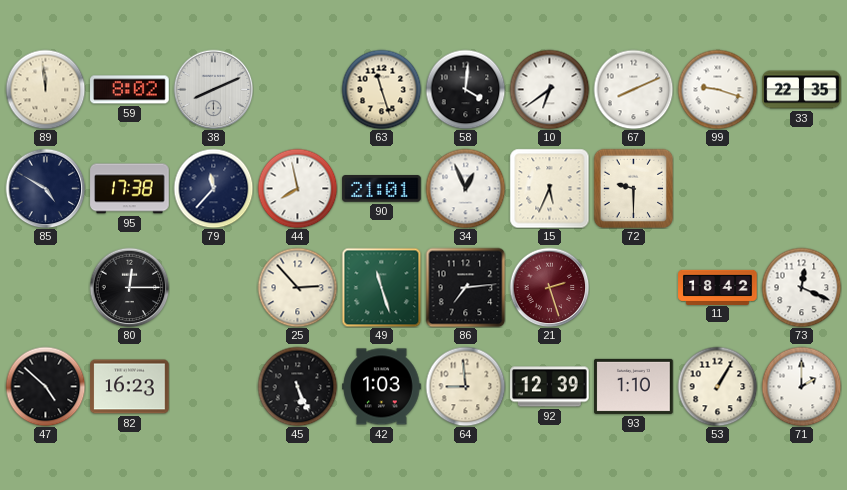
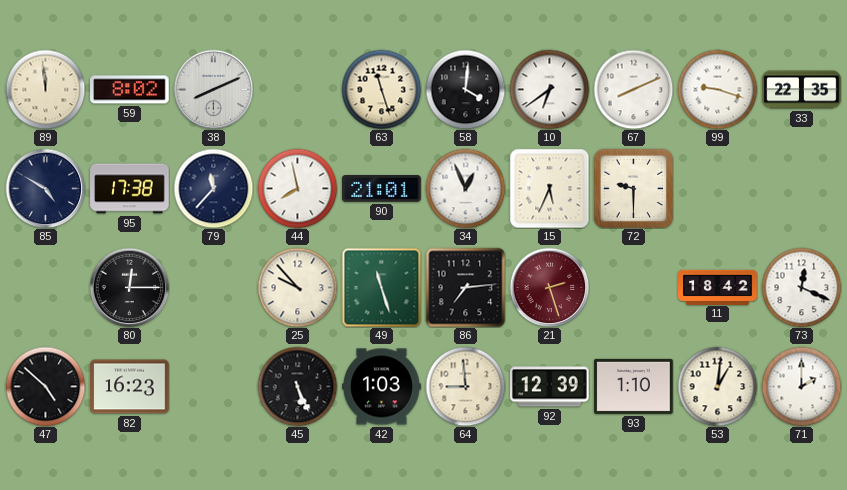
25: 2:53 -> 9:53 (297, 287)
53: 1:05 -> 1:01 (717, 386)
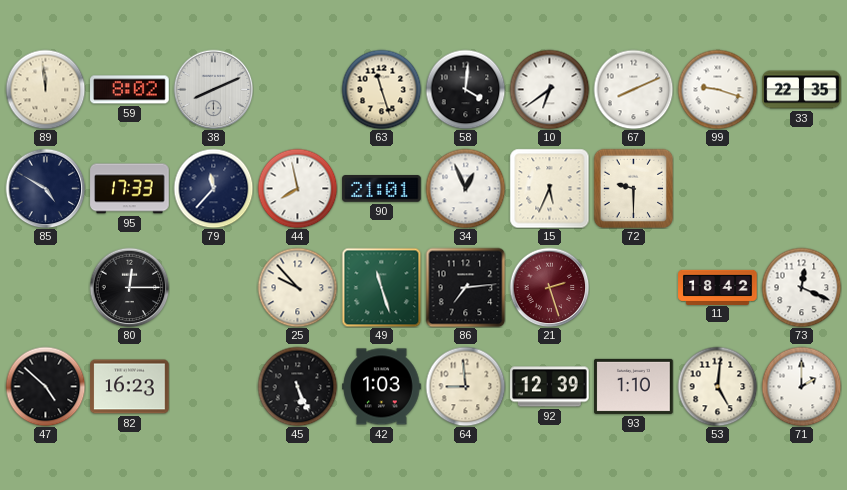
95: 17:38 -> 17:33 (130, 189)
53: 1:01 -> 5:01 (717, 386)
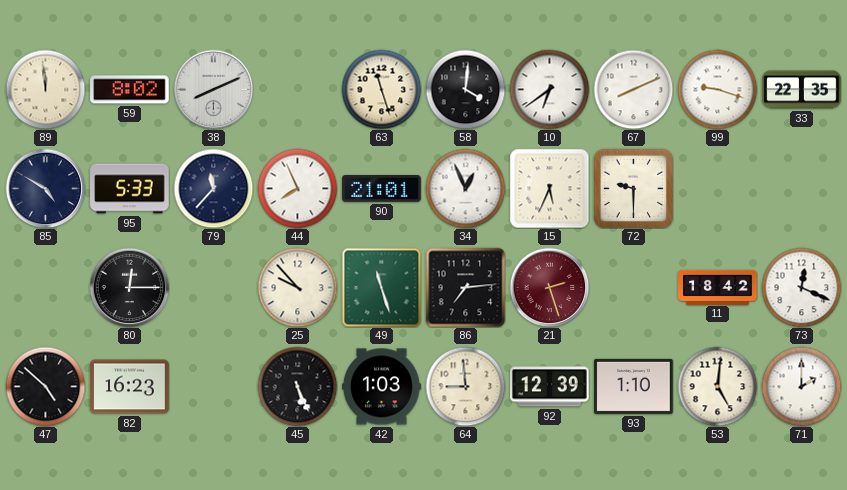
95: 17:33 -> 5:33 (130, 189)
44: 7:58 -> 7:56 (297, 188)
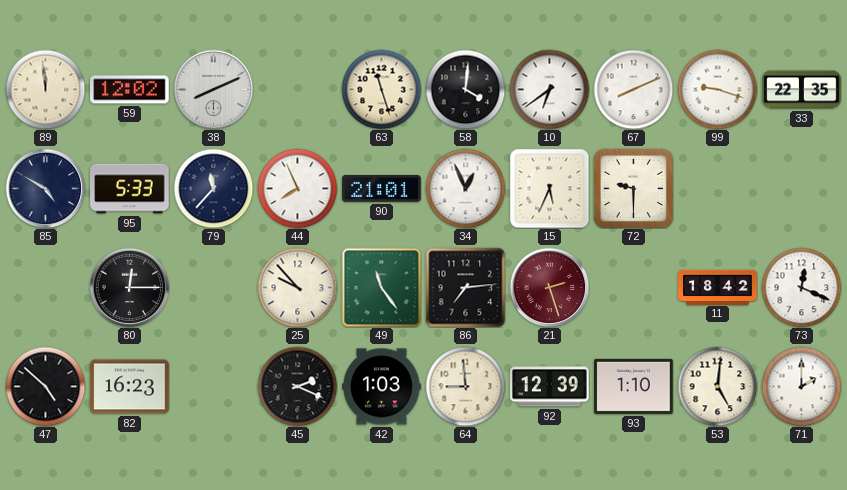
59: 8:02 -> 12:02 (130, 90)
49: 11:27 -> 11:24 (381, 287)
45: 5:26 -> 2:19 (297, 386)
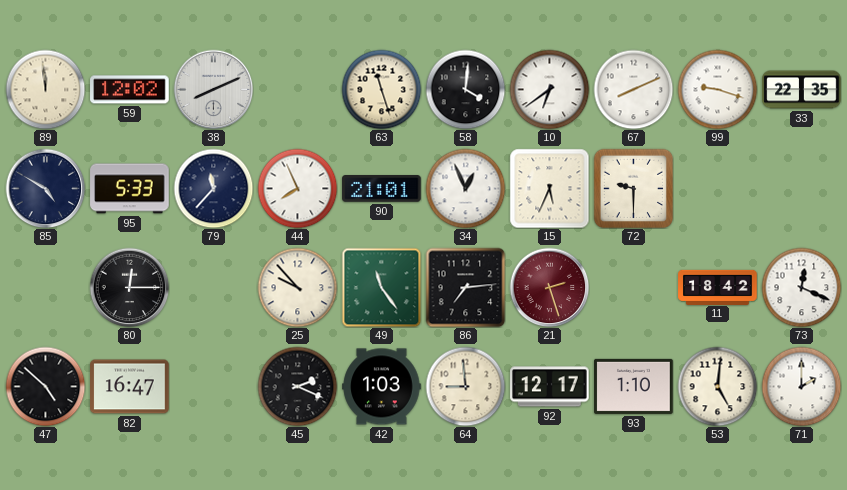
82: 16:23 -> 16:47 (130, 387)
92: 12:39 -> 12:17 (550, 387)
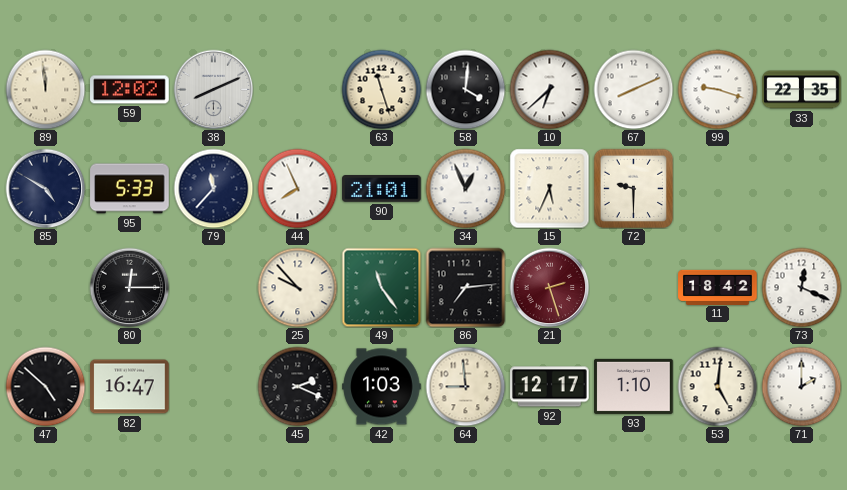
10: 6:39 -> 6:38 (549, 89)
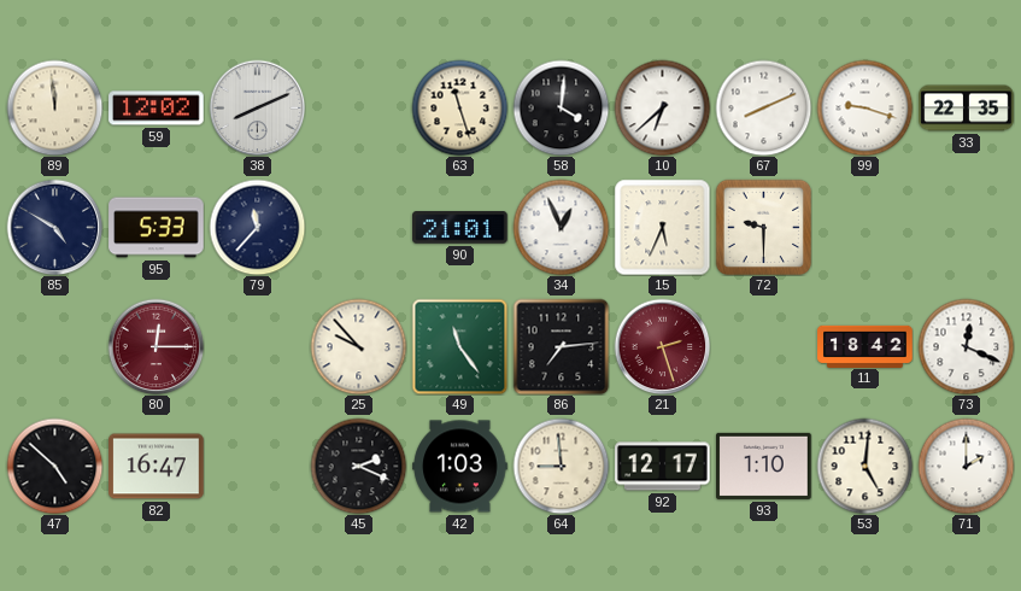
44: 7:56 -> none (297, 188)
80 dial: black -> burgundy (156, 346)
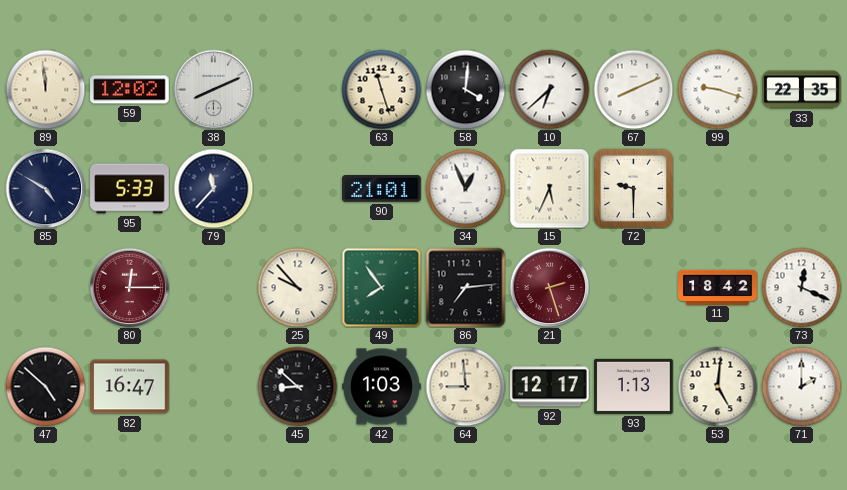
49: 11:24 -> 7:54 (381, 287)
45: 2:19 -> 8:52 (297, 386)
93: 1:10 -> 1:13 (634, 386)
